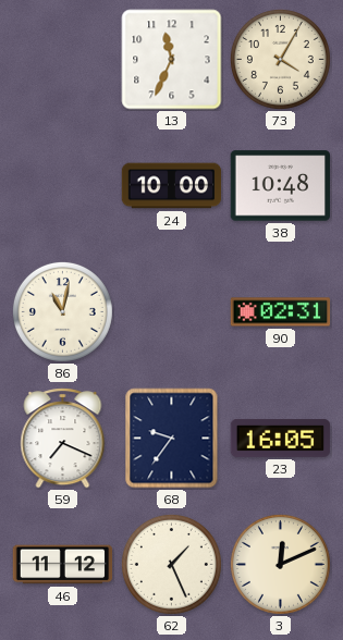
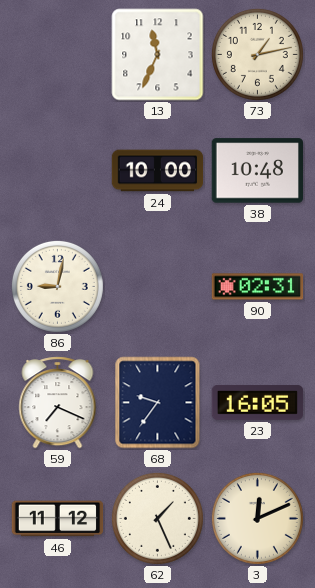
73: 4:05 -> 1:13 (257, 54)
86: 11:02 -> 9:02 (57, 286)
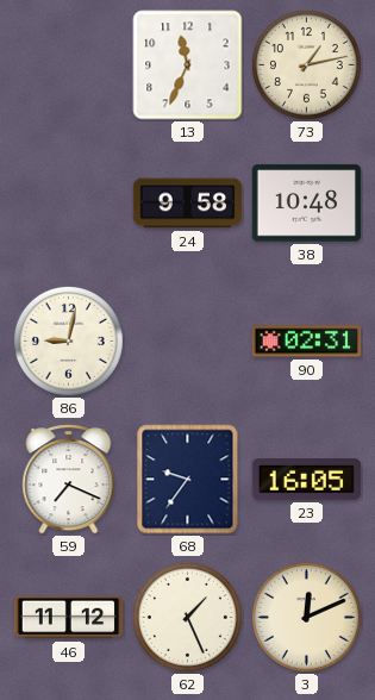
24: 10:00 -> 9:58 (188, 204)
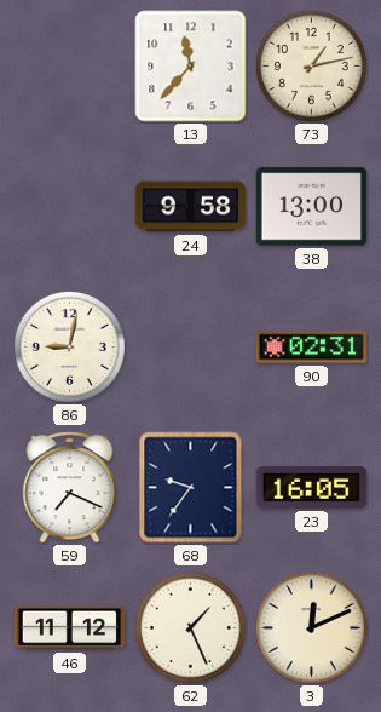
13: 11:34 -> 11:37 (191, 67)
38: 10:48 -> 13:00 (312, 207)
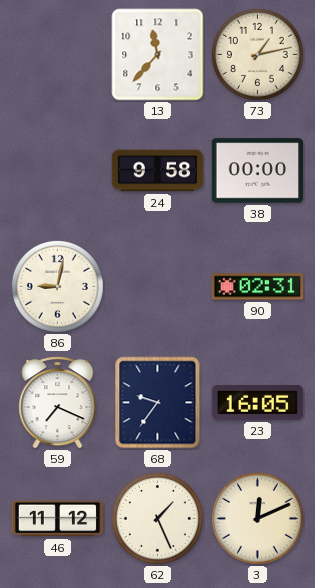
38: 13:00 -> 00:00 (258, 171)
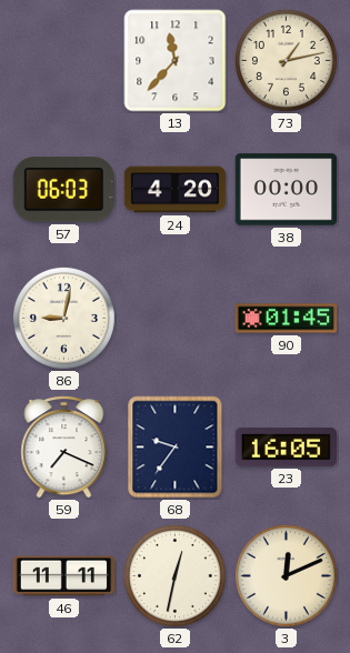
57: none -> 06:03 (63, 190)
24: 9:58 -> 4:20 (176, 190)
90: 02:31 -> 01:45 (287, 319)
46: 11:12 -> 11:11 (64, 576)
62: 1:26 -> 12:32 (174, 575)
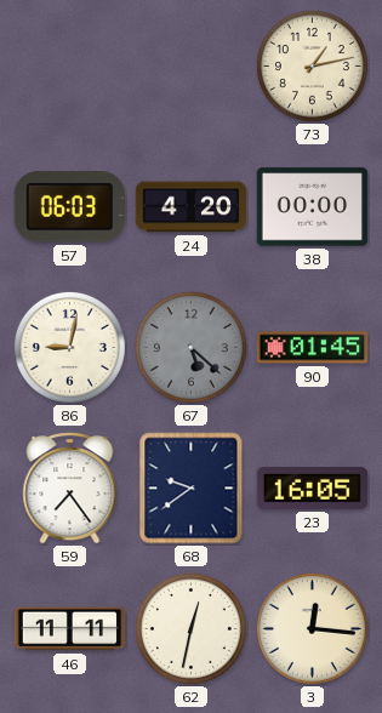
13: 11:37 -> none (176, 61)
67: none -> 5:22 (190, 347)
59: 7:19 -> 7:24 (70, 489)
68: 9:36 -> 9:39 (192, 489)
3: 12:11 -> 12:16 (312, 628)
